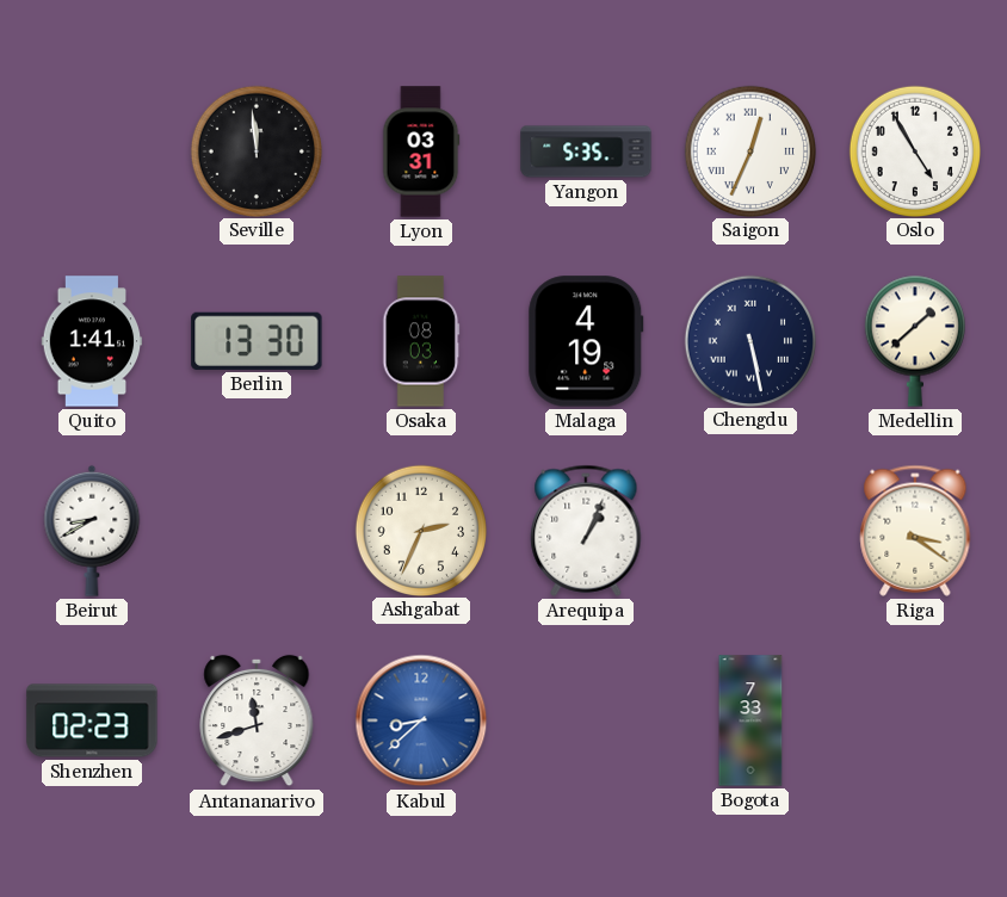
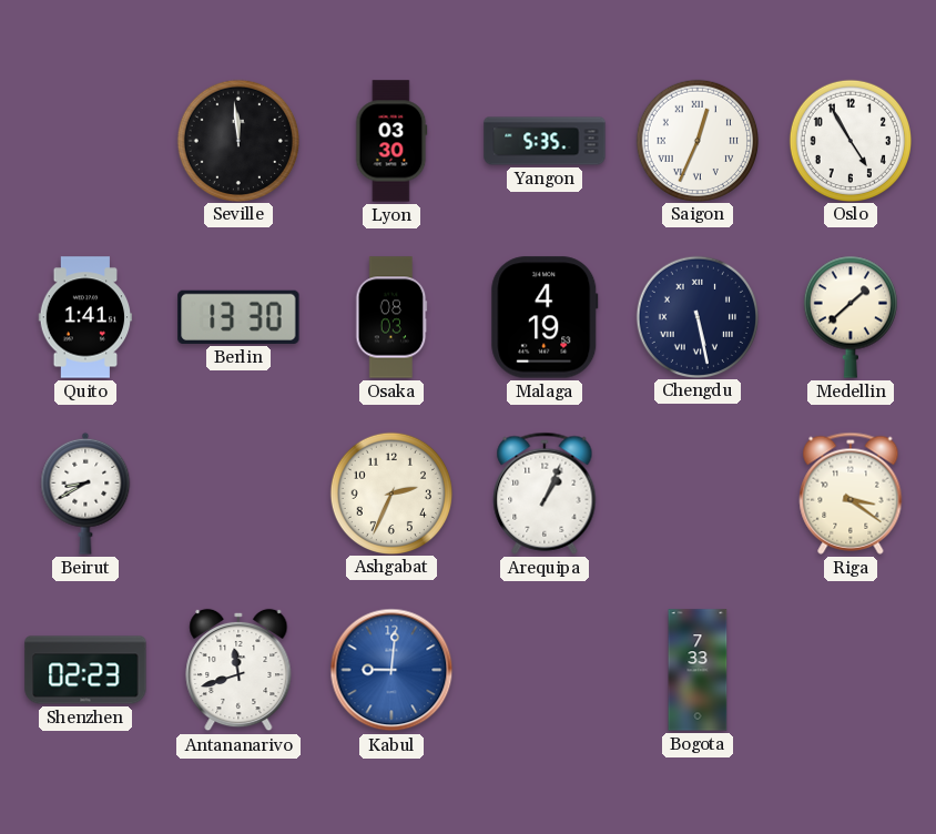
Lyon: 03:31 -> 03:30 (391, 141)
Kabul: 8:38 -> 9:01 (391, 670)
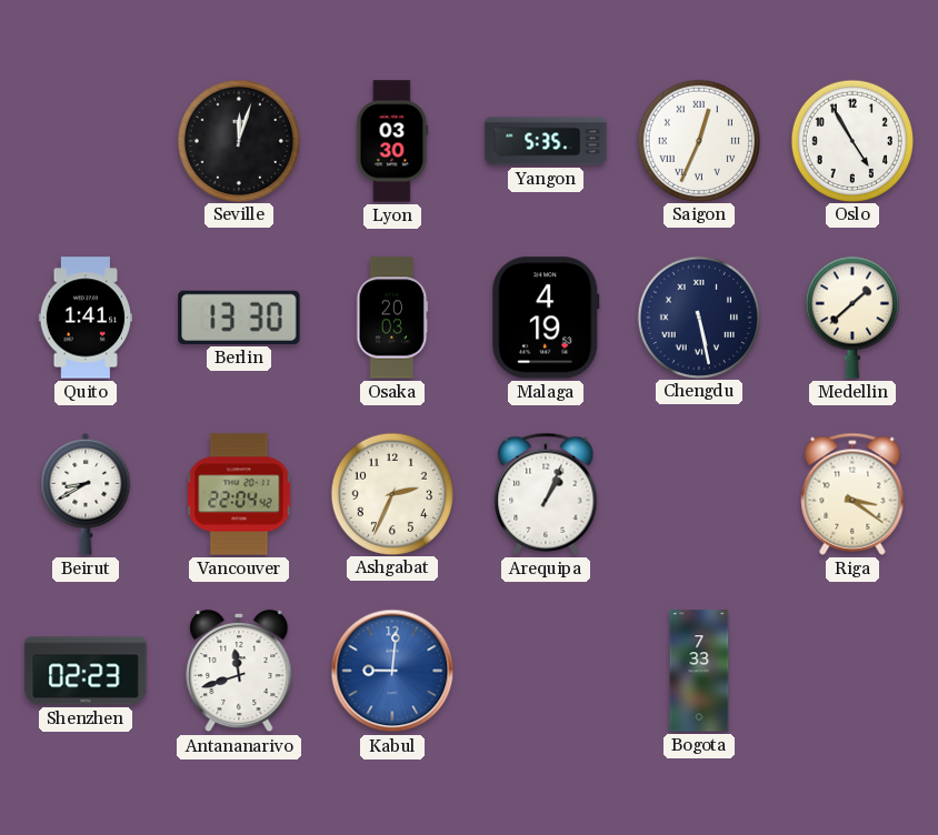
Seville: 11:59 -> 12:03 (238, 140)
Osaka: 08:03 -> 20:03 (392, 318)
Vancouver: none -> 22:04 (239, 494)
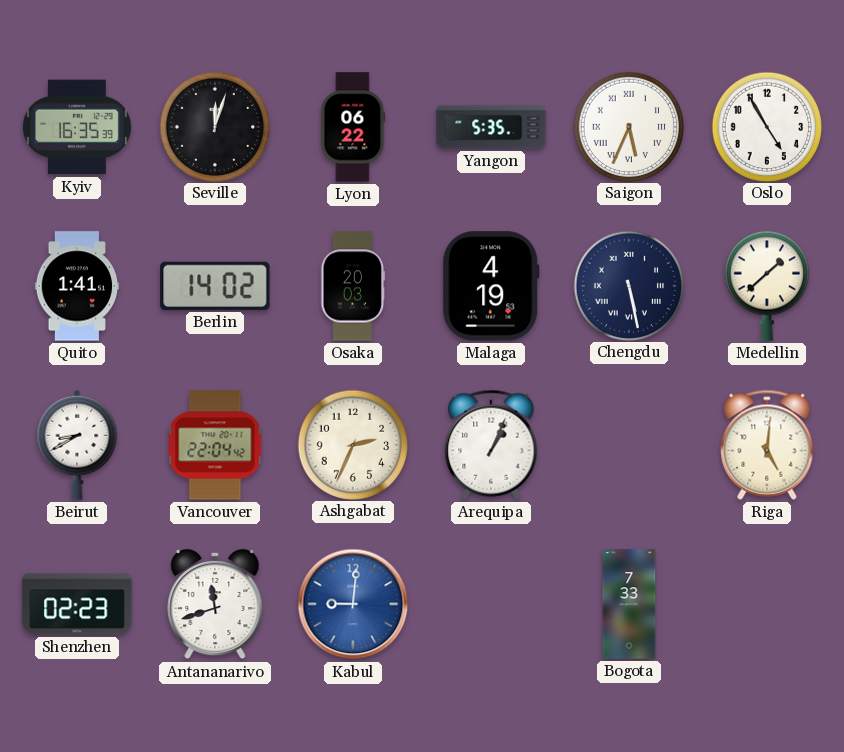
Kyiv: none -> 16:35 (77, 127)
Lyon: 03:30 -> 06:22 (353, 127)
Saigon: 12:34 -> 5:34 (628, 126)
Berlin: 13:30 -> 14:02 (215, 286)
Riga: 3:21 -> 5:01 (767, 445)
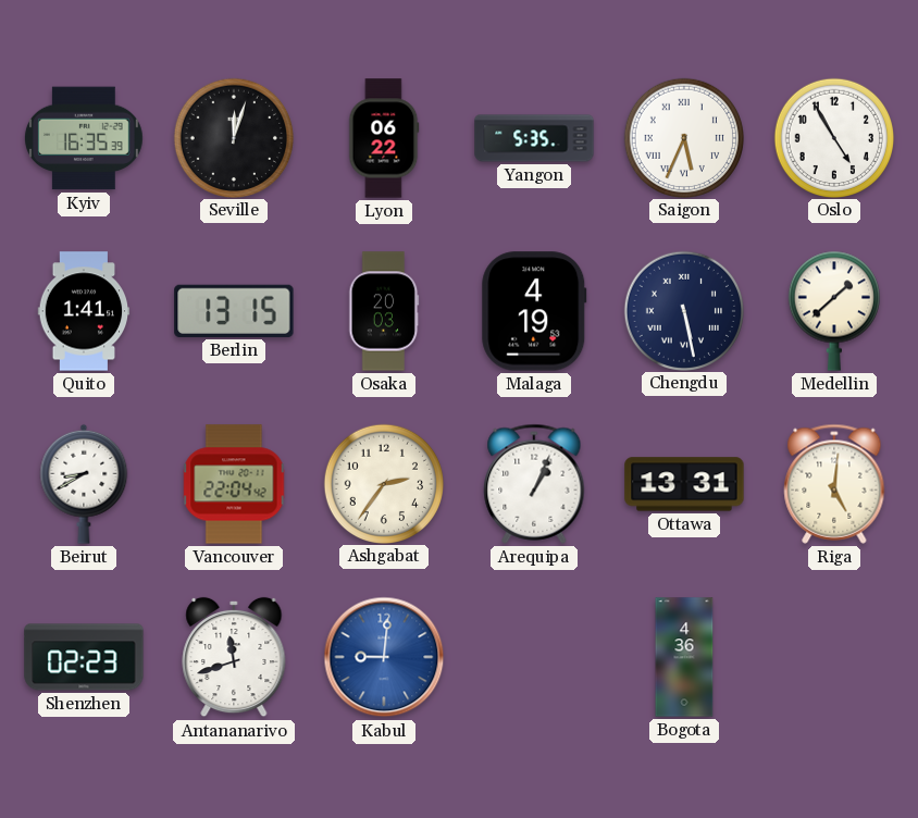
Berlin: 14:02 -> 13:15 (234, 311)
Ashgabat: 2:34 -> 2:36 (383, 483)
Ottawa: none -> 13:31 (684, 484)
Bogota: 7:33 -> 4:36 (684, 657)
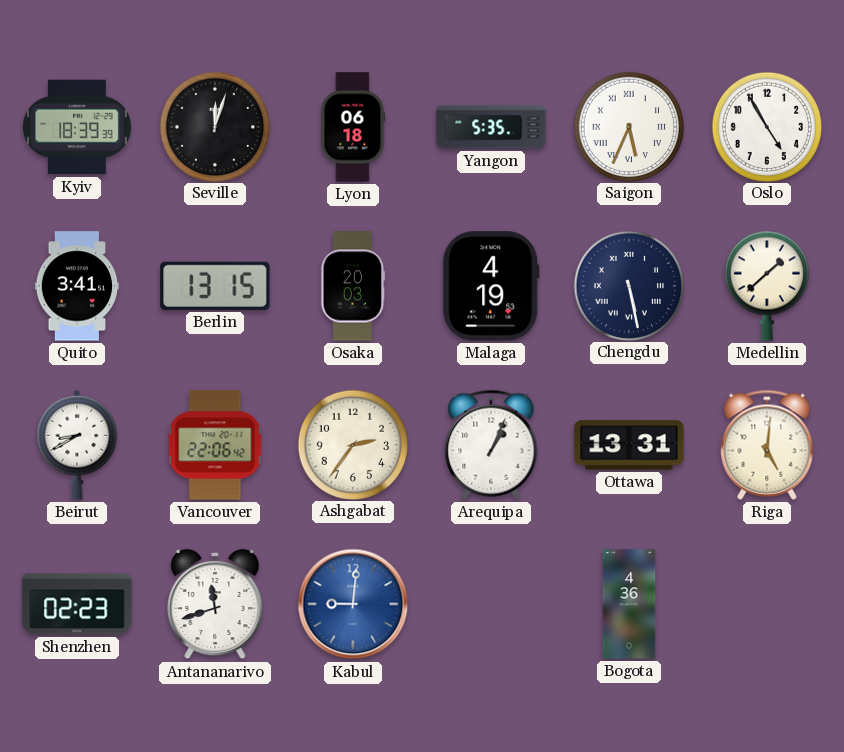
Kyiv: 16:35 -> 18:39 (77, 127)
Lyon: 06:22 -> 06:18 (353, 127)
Quito: 1:41 -> 3:41 (77, 286)
Vancouver: 22:04 -> 22:06 (215, 445)
